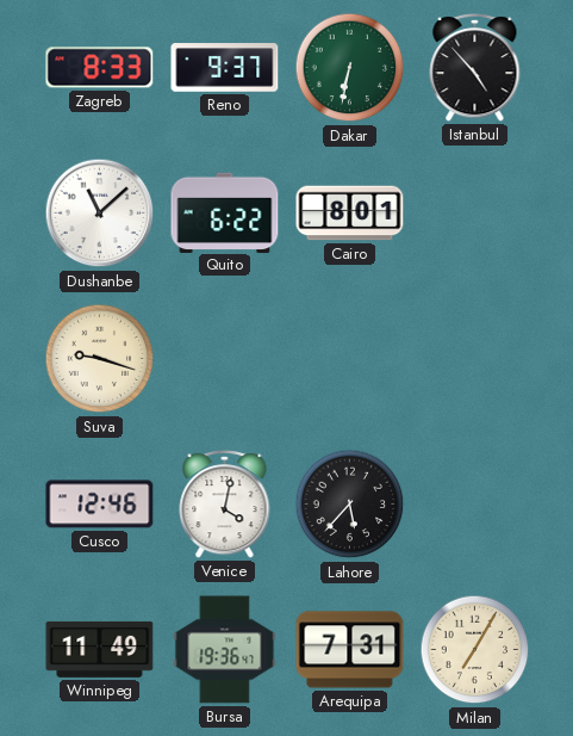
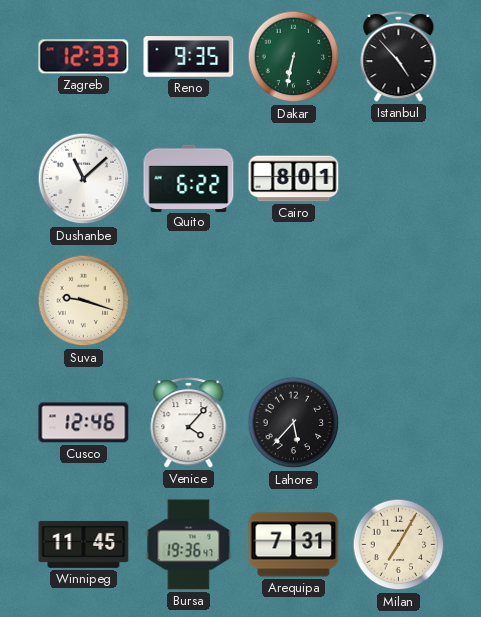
Zagreb: 8:33 -> 12:33 (84, 57)
Reno: 9:37 -> 9:35 (189, 57)
Venice: 4:02 -> 4:07 (189, 423)
Winnipeg: 11:49 -> 11:45 (84, 544)
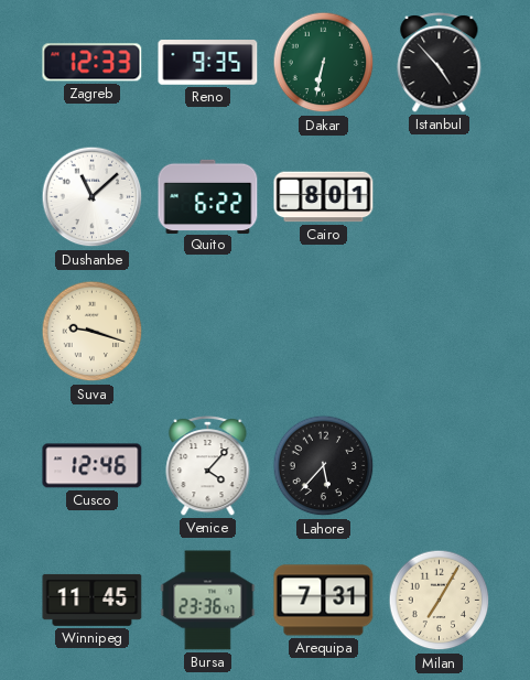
Bursa: 19:36 -> 23:36 (208, 601)
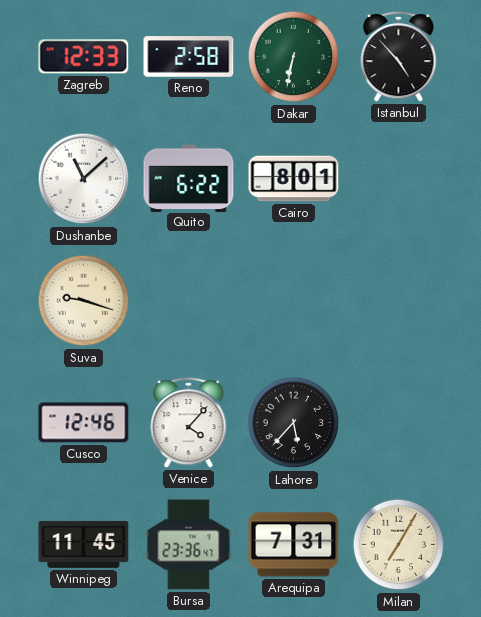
Reno: 9:35 -> 2:58 (189, 57)
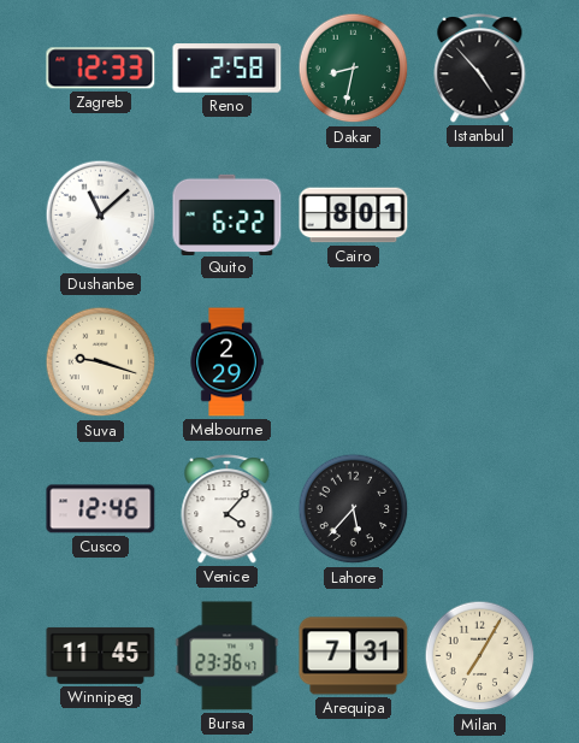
Dakar: 6:32 -> 8:32 (354, 69)
Melbourne: none -> 2:29 (226, 362)
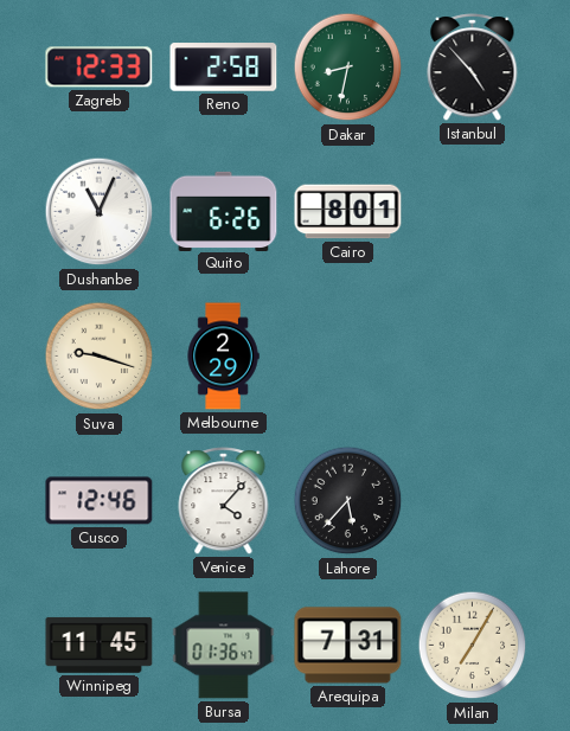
Dushanbe: 11:08 -> 11:04 (100, 212)
Quito: 6:22 -> 6:26 (224, 211)
Bursa: 23:36 -> 01:36 (224, 646)
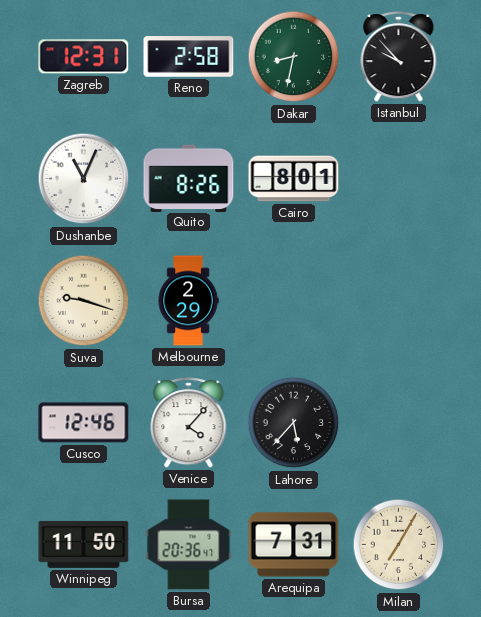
Zagreb: 12:33 -> 12:31 (84, 57)
Istanbul: 4:53 -> 9:53 (399, 57)
Quito: 6:26 -> 8:26 (189, 178)
Winnipeg: 11:45 -> 11:50 (84, 544)
Bursa: 01:36 -> 20:36 (189, 545)
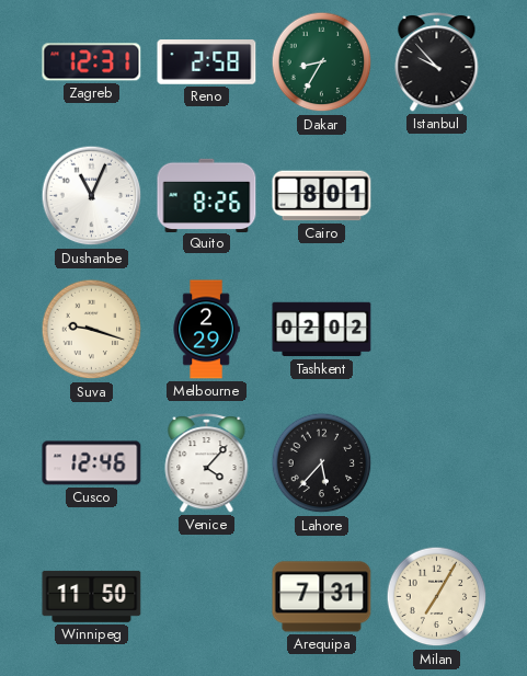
Dakar: 8:32 -> 8:35 (322, 62)
Tashkent: none -> 02:02 (322, 330)
Bursa: 20:36 -> none (189, 545)
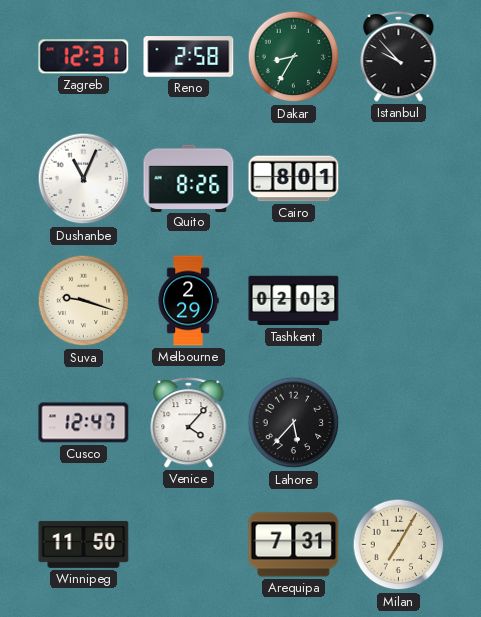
Tashkent: 02:02 -> 02:03 (294, 301)
Cusco: 12:46 -> 12:47 (84, 423)
